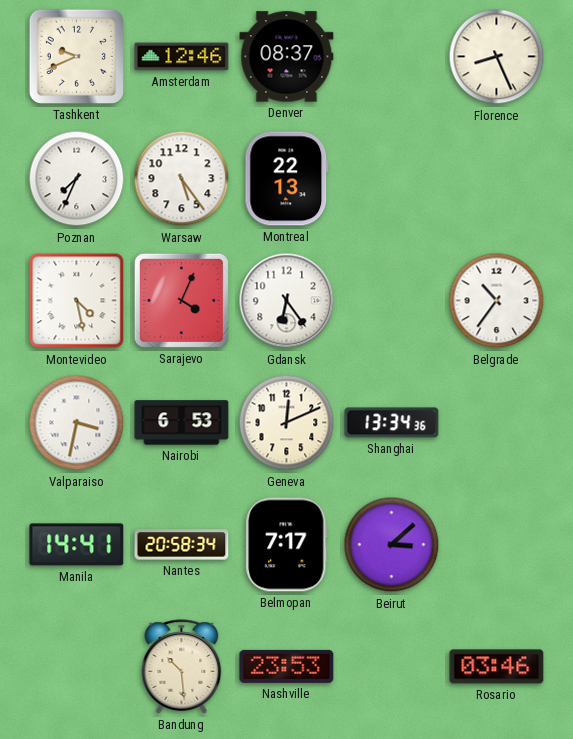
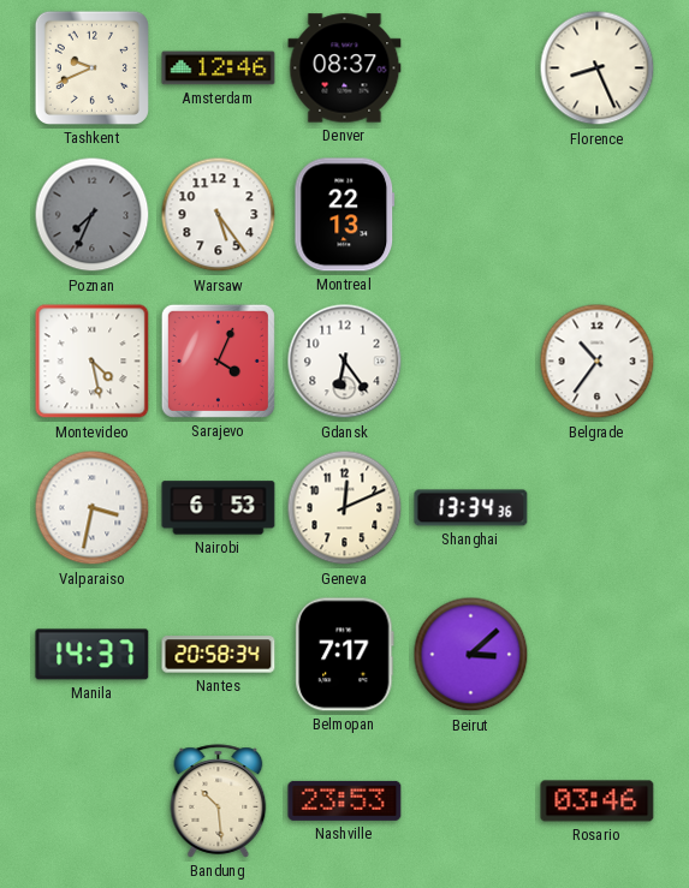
Poznan dial: white -> grey (93, 215)
Manila: 14:41 -> 14:37 (93, 655)
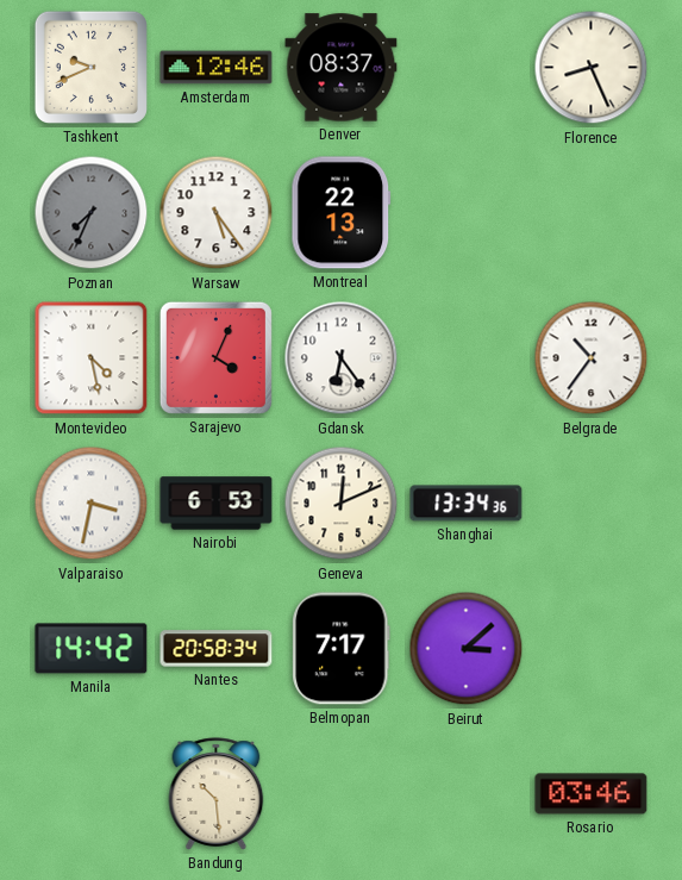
Manila: 14:37 -> 14:42 (92, 649)
Nashville: 23:53 -> none (345, 800)
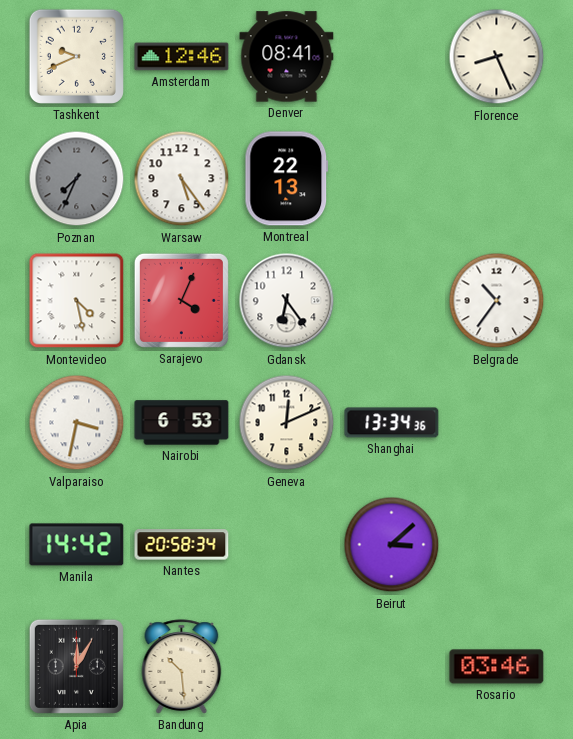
Denver: 08:37 -> 08:41 (287, 57)
Belmopan: 7:17 -> none (342, 649)
Apia: none -> 12:05 (76, 666)
